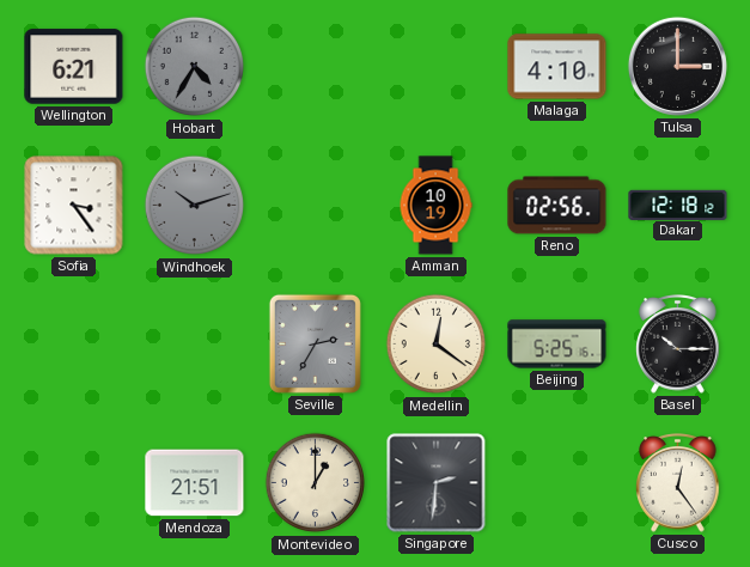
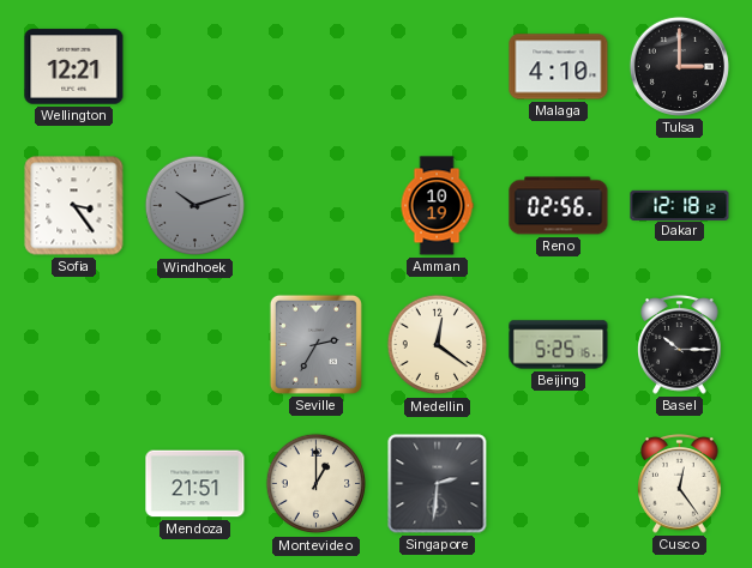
Wellington: 6:21 -> 12:21 (74, 67)
Hobart: 4:35 -> none (195, 67)
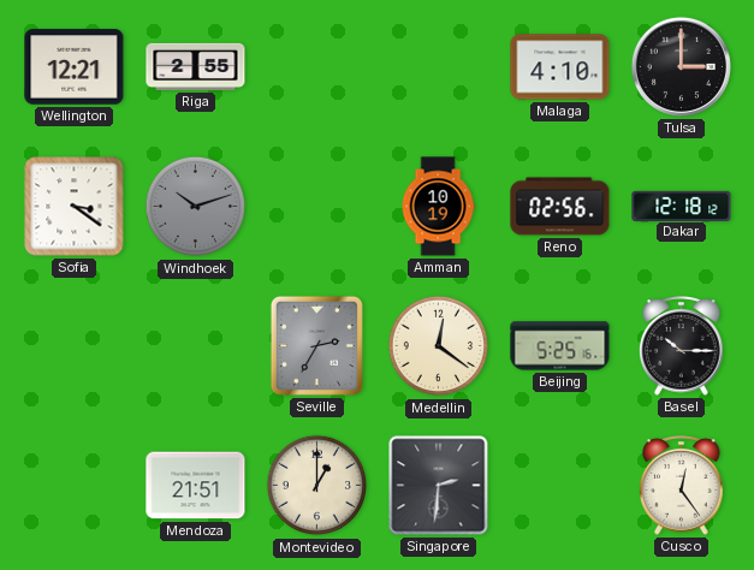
Riga: none -> 2:55 (196, 66)
Sofia: 3:24 -> 3:21 (75, 207)
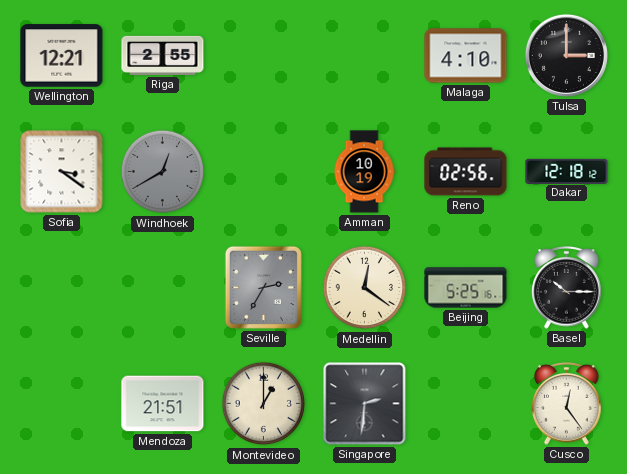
Windhoek: 10:12 -> 12:40 (163, 172)
